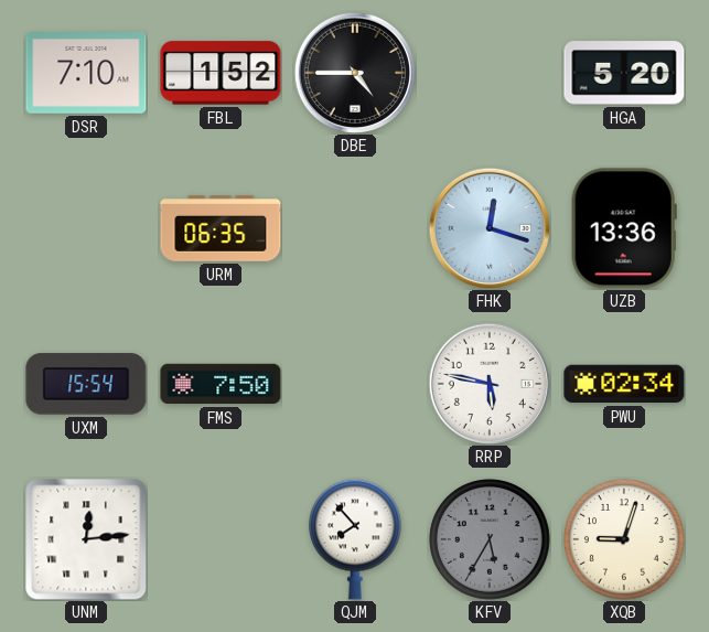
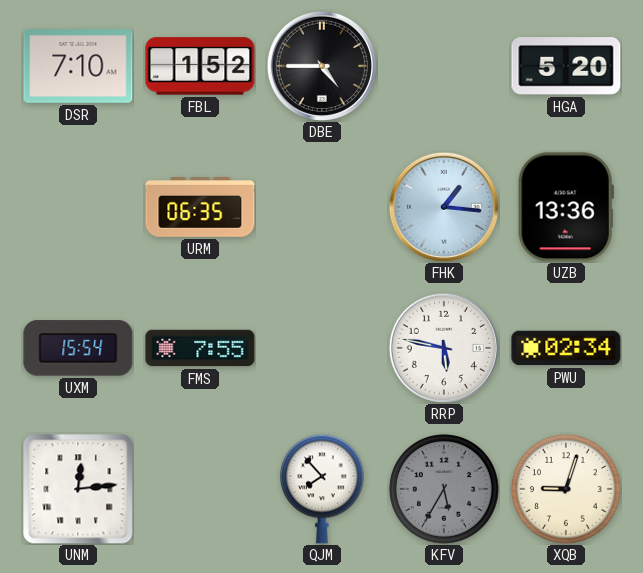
FHK: 12:18 -> 1:16 (444, 207)
FMS: 7:50 -> 7:55 (200, 348)
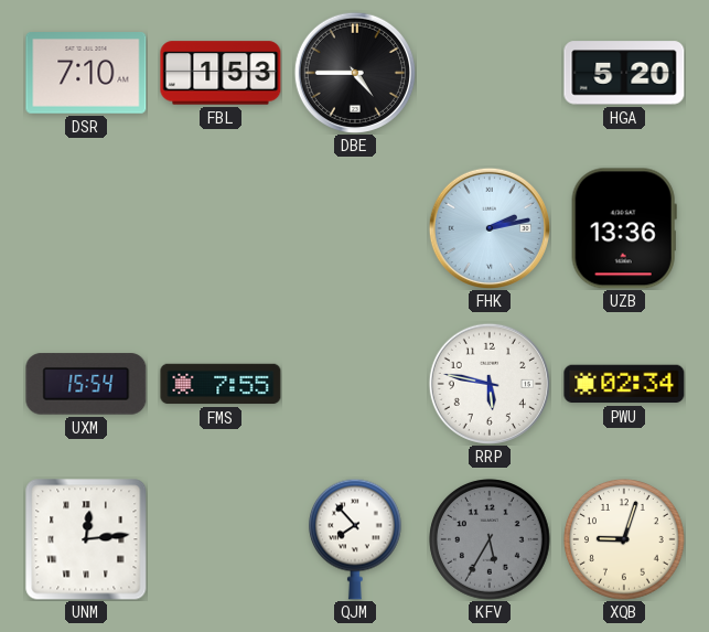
FBL: 1:52 -> 1:53 (221, 73)
URM: 06:35 -> none (200, 207)
FHK: 1:16 -> 2:13 (490, 228)
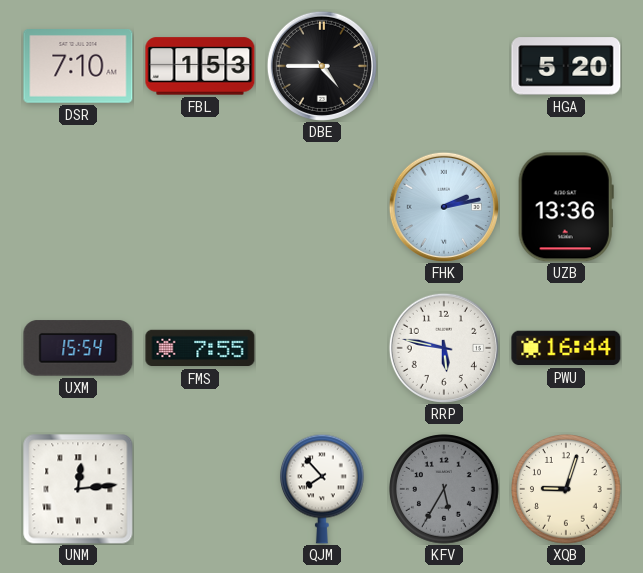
PWU: 02:34 -> 16:44 (566, 348)
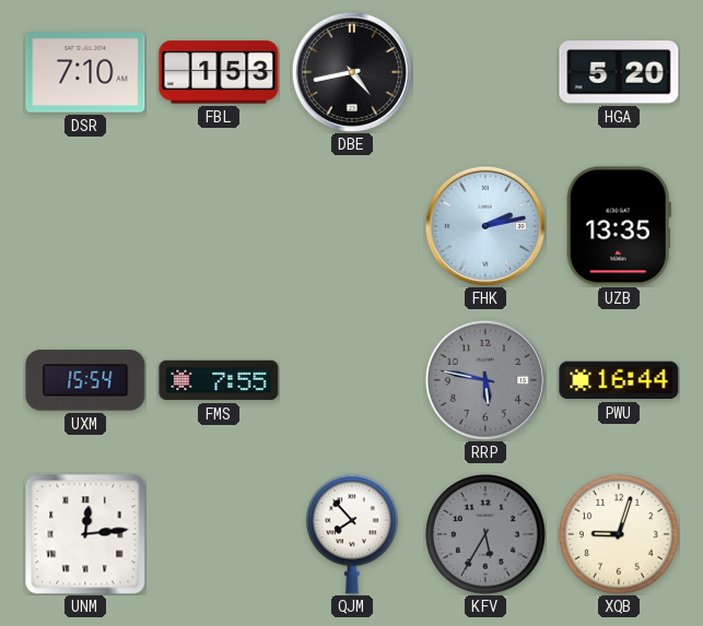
DBE: 4:45 -> 4:43 (352, 72)
UZB: 13:36 -> 13:35 (619, 226)
RRP dial: white -> grey (485, 380)
